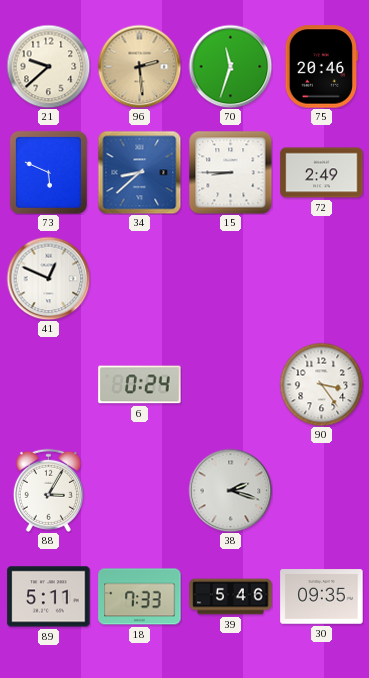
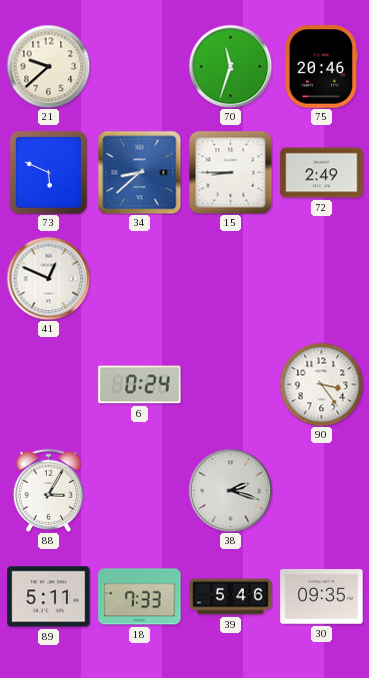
96: 2:29 -> none (139, 66)
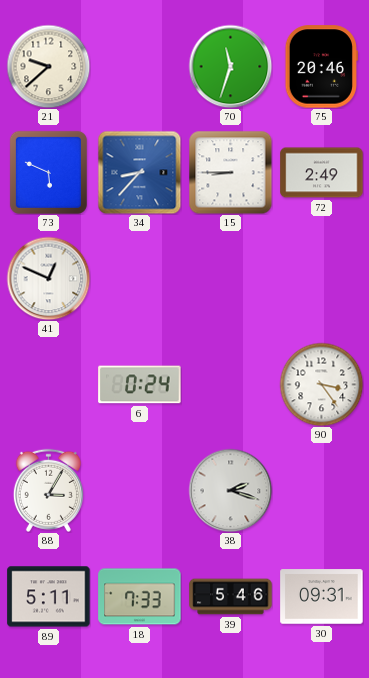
34: 8:38 -> 8:37 (139, 172)
30: 09:35 -> 09:31 (322, 597)
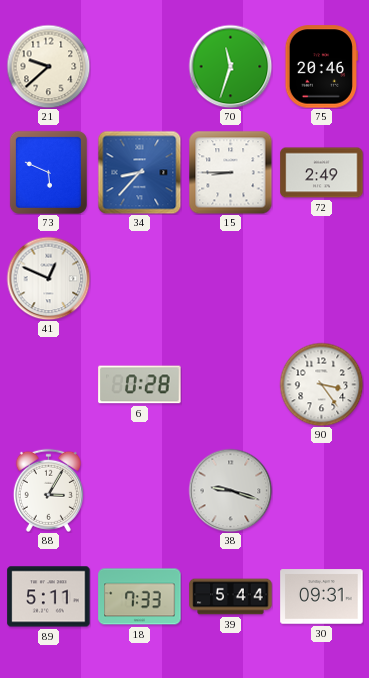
6: 0:24 -> 0:28 (140, 385)
38: 2:18 -> 9:18 (230, 490)
39: 5:46 -> 5:44 (231, 597)
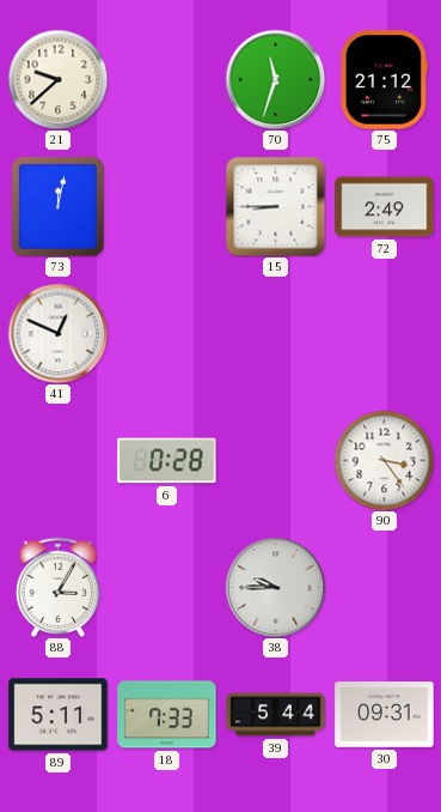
75: 20:46 -> 21:12 (384, 80)
73: 5:49 -> 12:02 (57, 206)
34: 8:37 -> none (139, 172)
38: 9:18 -> 9:45 (275, 587)
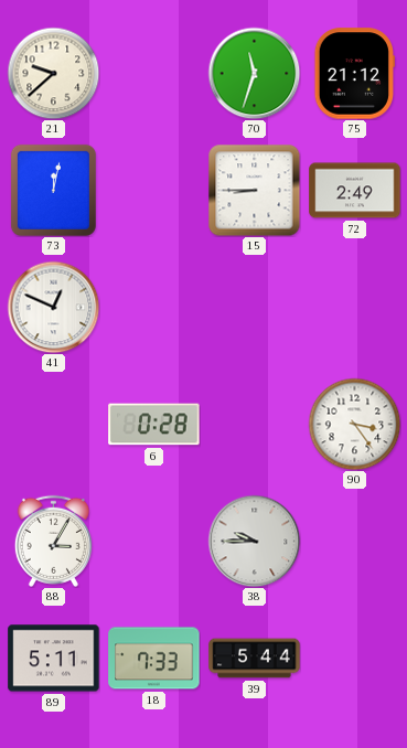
30: 09:31 -> none (385, 715)
